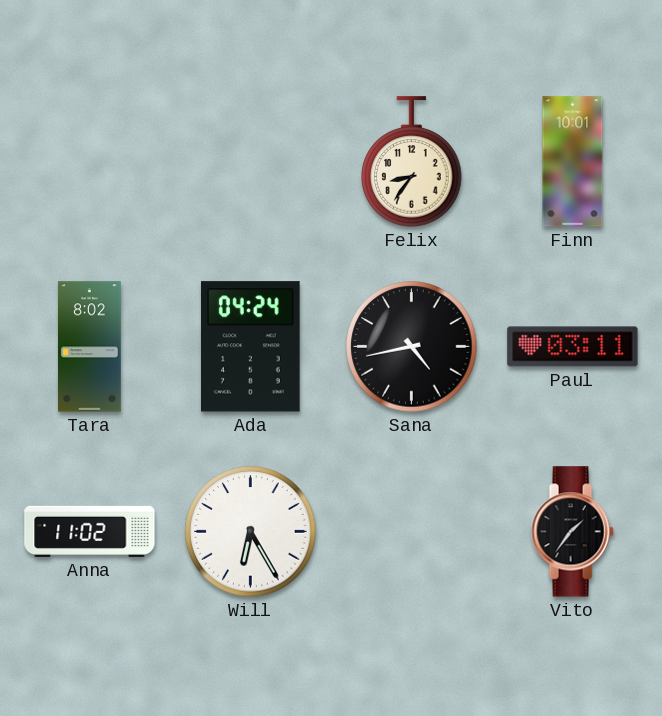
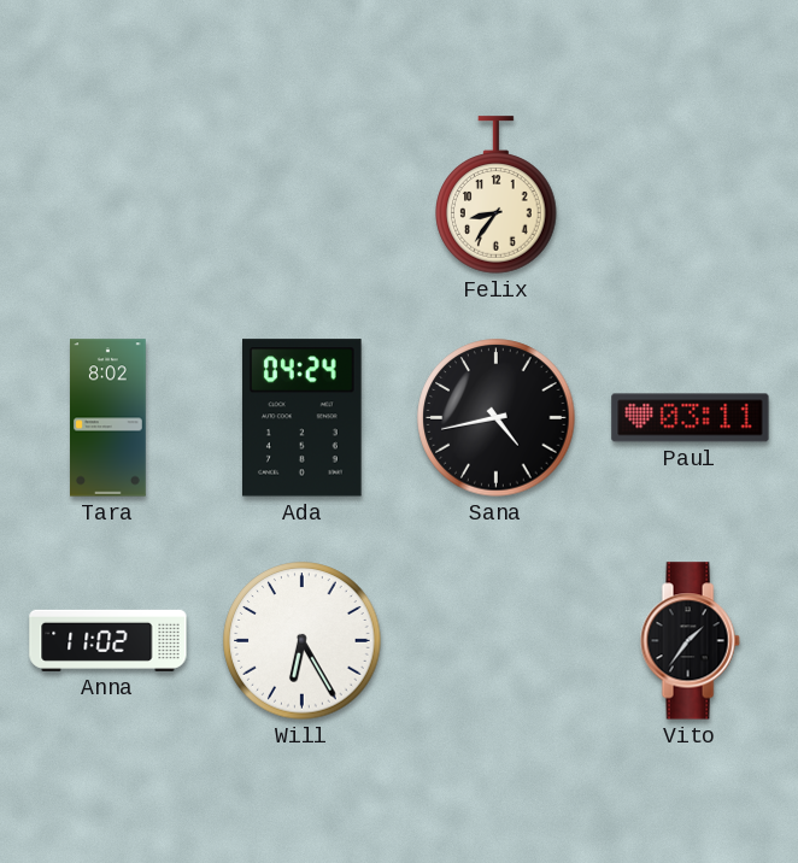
Finn: 10:01 -> none (573, 162)
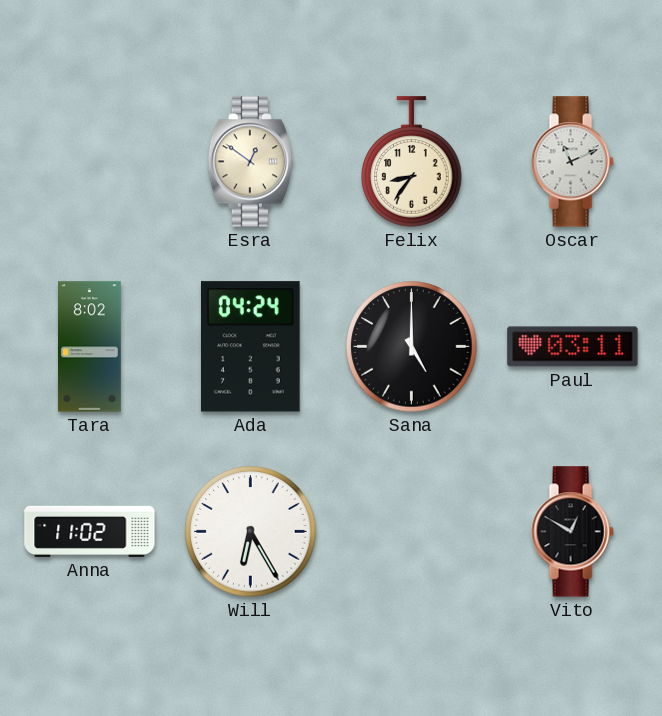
Esra: none -> 12:51 (250, 162)
Oscar: none -> 11:11 (572, 162)
Sana: 4:43 -> 5:00 (412, 347)
Vito: 1:36 -> 12:50 (572, 532)
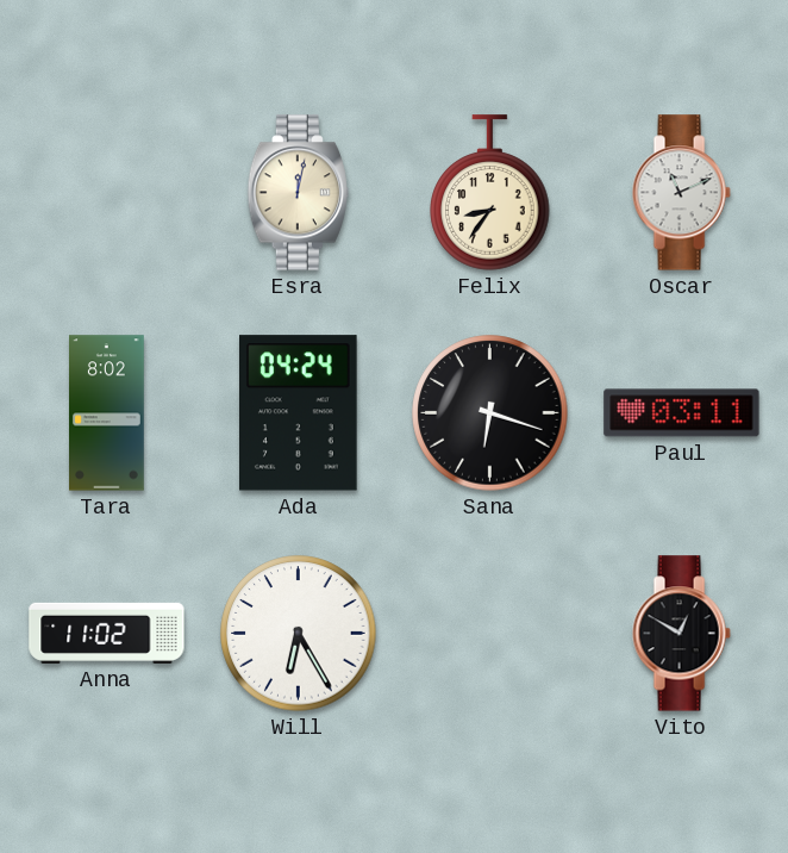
Esra: 12:51 -> 12:02 (298, 193)
Sana: 5:00 -> 6:18 (490, 413)
